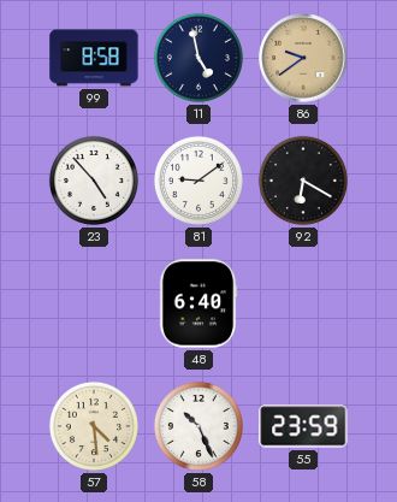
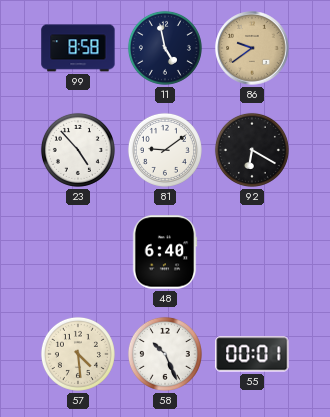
55: 23:59 -> 00:01 (252, 354)
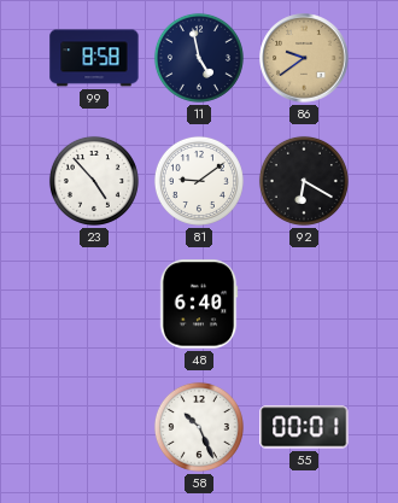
57: 4:29 -> none (78, 354)
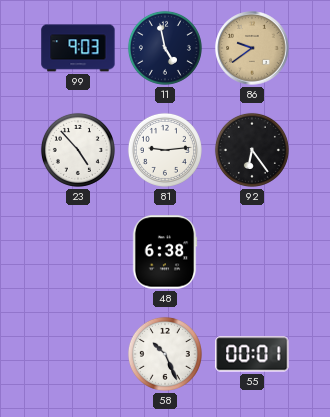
99: 8:58 -> 9:03 (78, 48)
81: 9:09 -> 9:14 (165, 150)
92: 6:20 -> 6:24 (252, 150)
48: 6:40 -> 6:38 (165, 252)
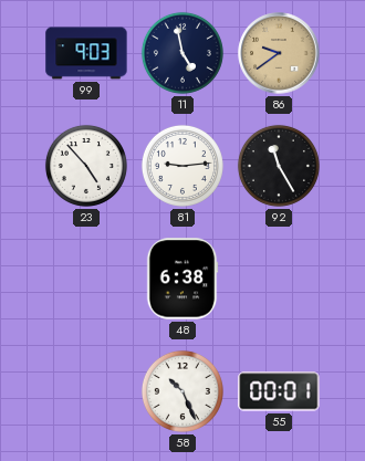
92: 6:24 -> 11:25 (279, 166)
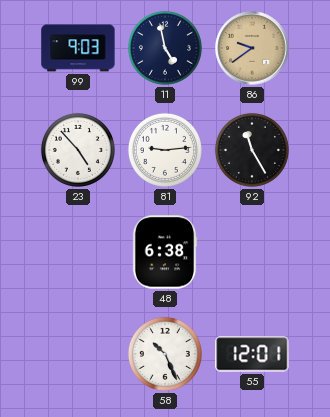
55: 00:01 -> 12:01 (252, 354)
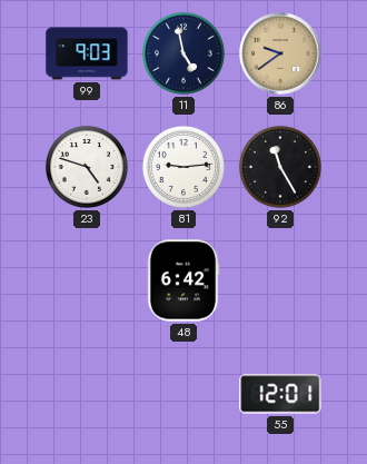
23: 4:53 -> 4:48 (87, 167)
48: 6:38 -> 6:42 (183, 280)
58: 10:26 -> none (165, 354)
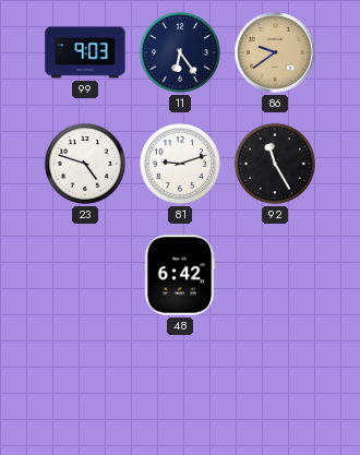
11: 4:58 -> 6:24 (180, 52)
81: 9:14 -> 9:12 (180, 164)
55: 12:01 -> none (280, 394)
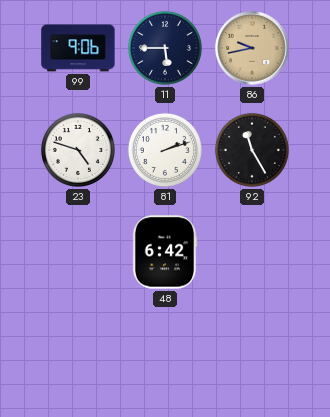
99: 9:03 -> 9:06 (78, 48)
11: 6:24 -> 5:45 (165, 48)
86: 9:39 -> 9:43 (252, 48)
81: 9:12 -> 2:12 (165, 150)
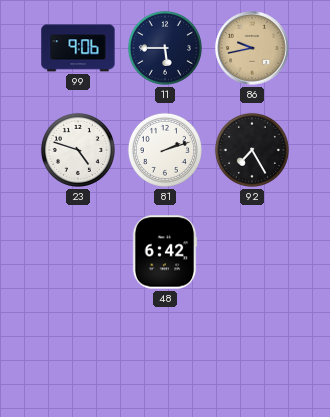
92: 11:25 -> 7:25 (252, 150)
